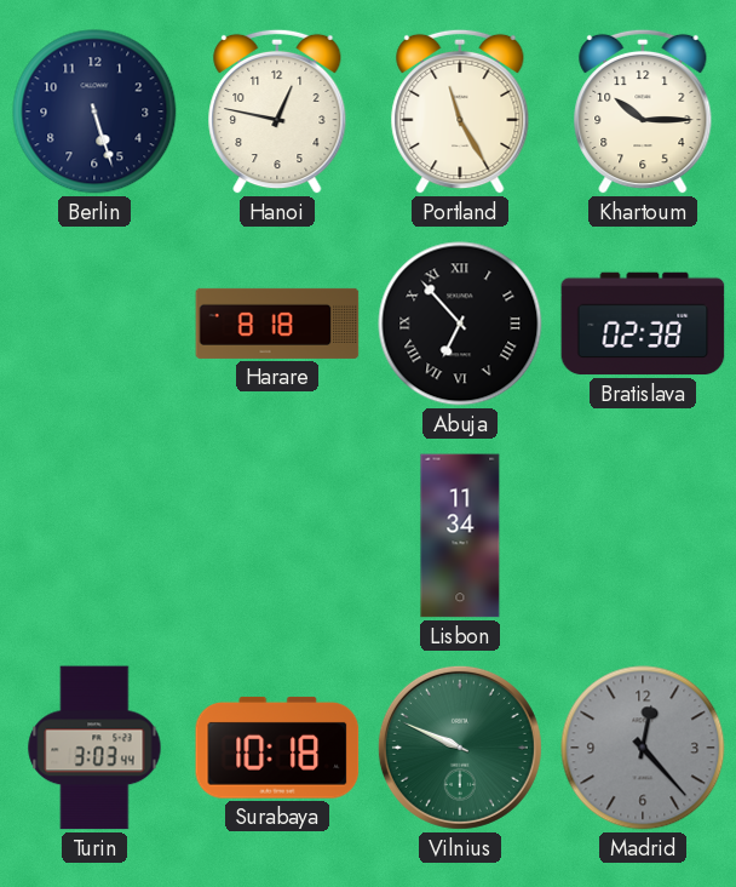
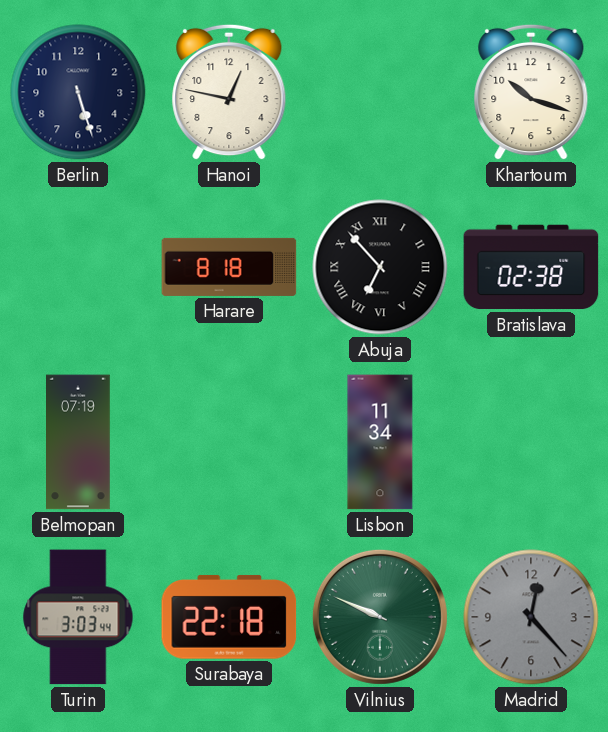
Portland: 11:25 -> none (460, 111)
Khartoum: 10:15 -> 10:18 (531, 92)
Belmopan: none -> 07:19 (79, 442)
Surabaya: 10:18 -> 22:18 (229, 617)
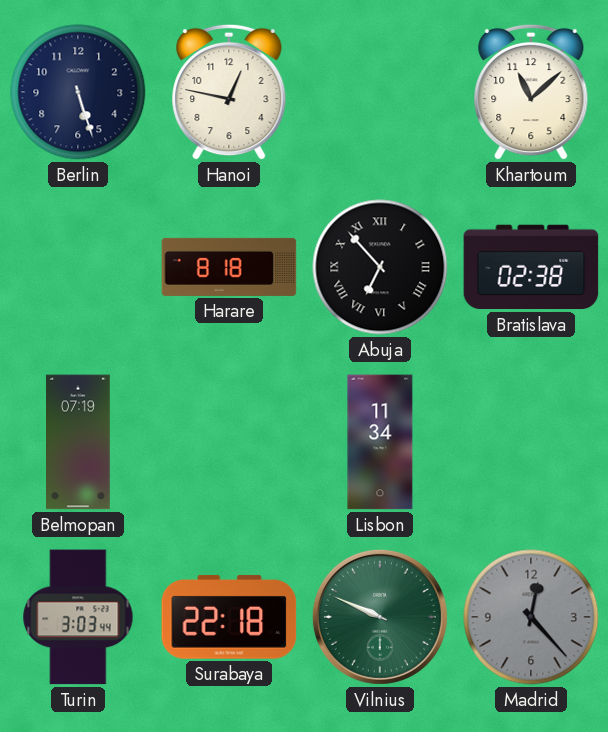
Khartoum: 10:18 -> 11:08 (531, 92)
